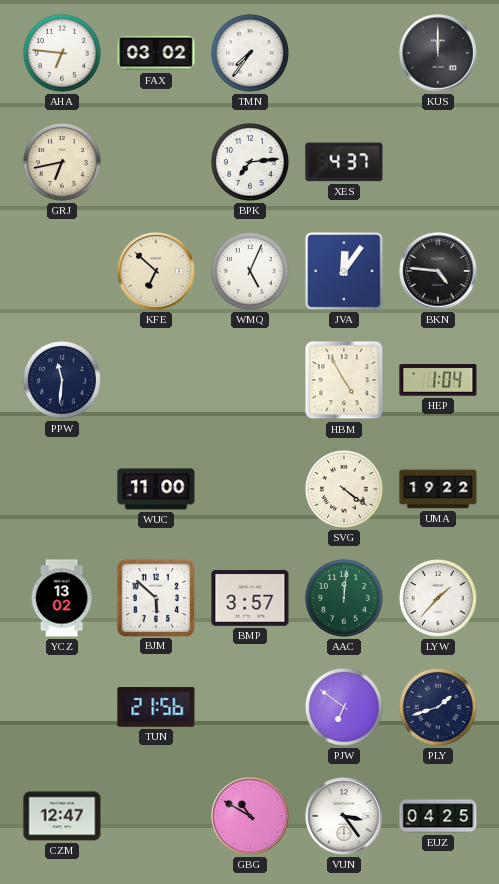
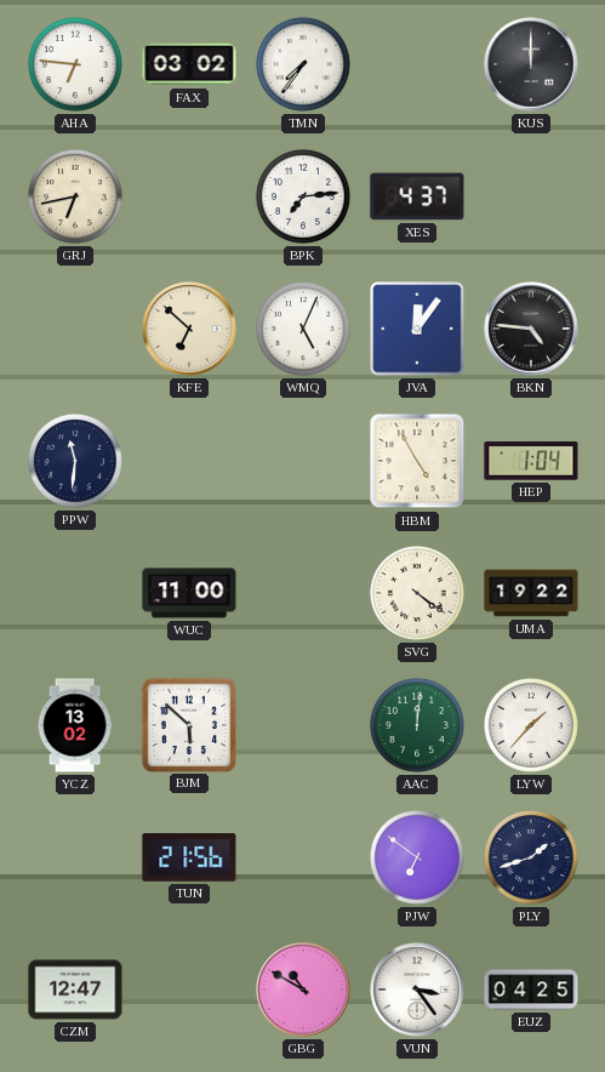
BMP: 3:57 -> none (250, 599)
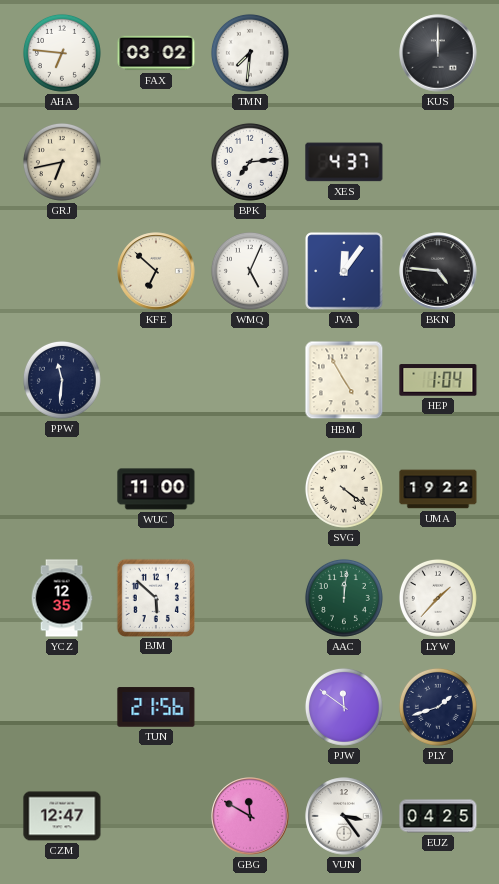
TMN: 7:36 -> 7:31 (250, 53)
YCZ: 13:02 -> 12:35 (62, 598)
PJW: 6:51 -> 11:51 (344, 707)
GBG: 10:50 -> 11:50 (250, 816)
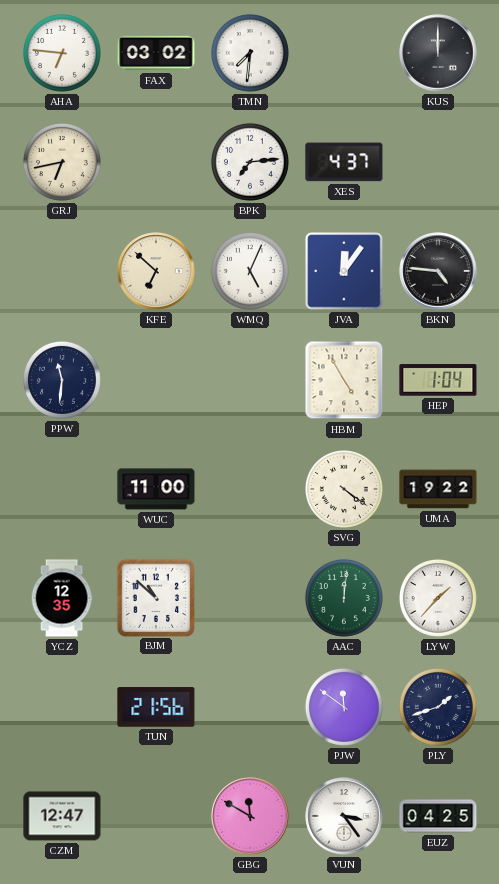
BJM: 5:52 -> 10:52 (155, 597)
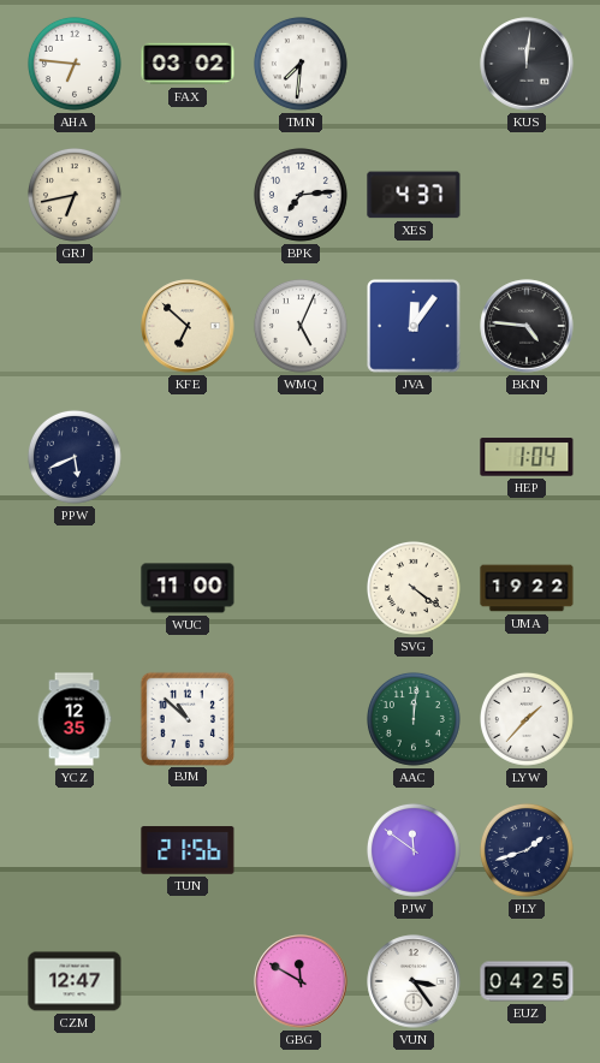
KUS: 12:00 -> 12:01 (527, 64)
PPW: 11:31 -> 5:41 (75, 457)
HBM: 4:55 -> none (344, 380)
